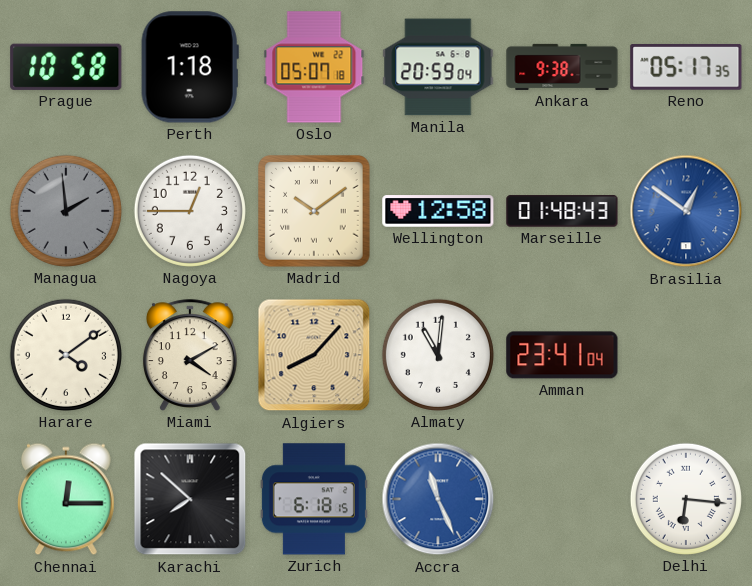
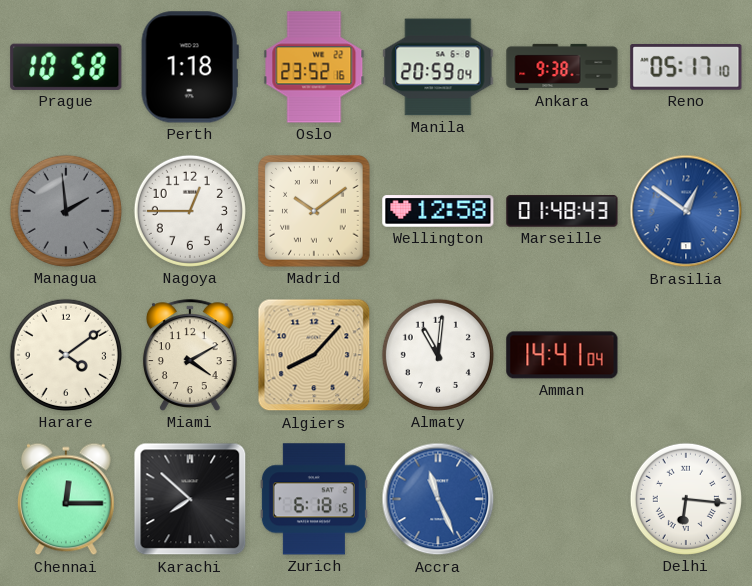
Oslo: 05:07 -> 23:52 (314, 67)
Reno: 05:17:35 -> 05:17:10 (686, 68)
Amman: 23:41 -> 14:41 (562, 355)
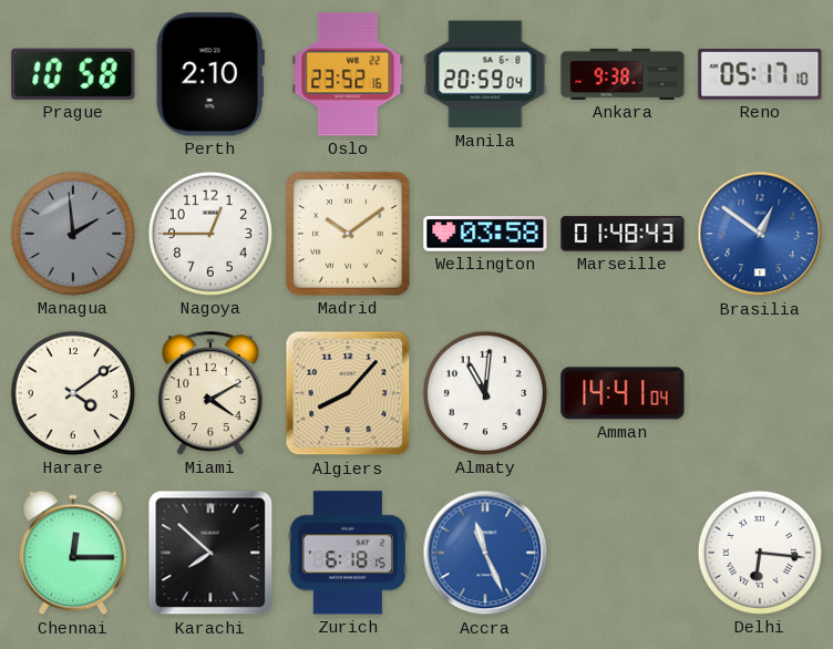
Perth: 1:18 -> 2:10 (210, 74)
Wellington: 12:58 -> 03:58 (485, 234)
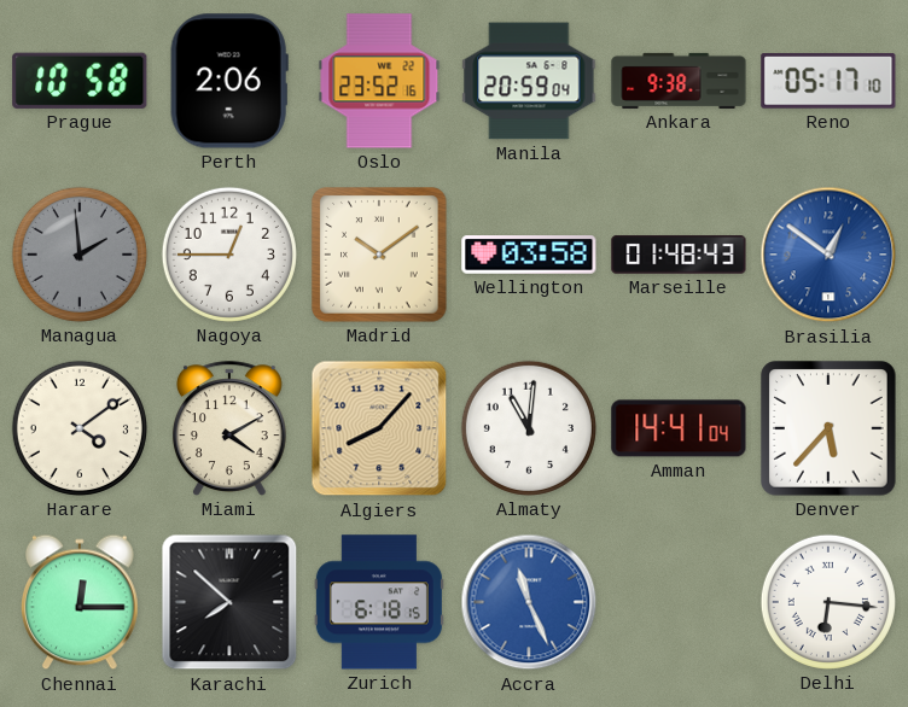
Perth: 2:10 -> 2:06 (229, 81)
Denver: none -> 5:37 (828, 428)
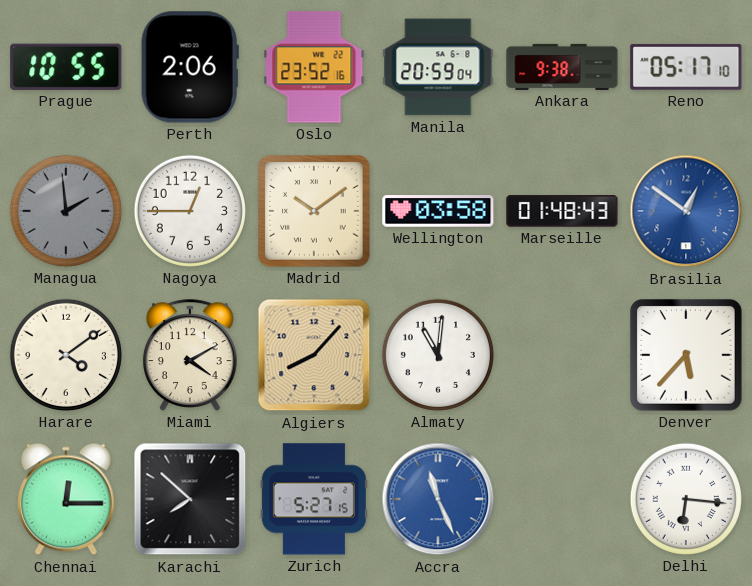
Prague: 10:58 -> 10:55 (66, 67)
Amman: 14:41 -> none (679, 428)
Zurich: 6:18 -> 5:27 (314, 499)
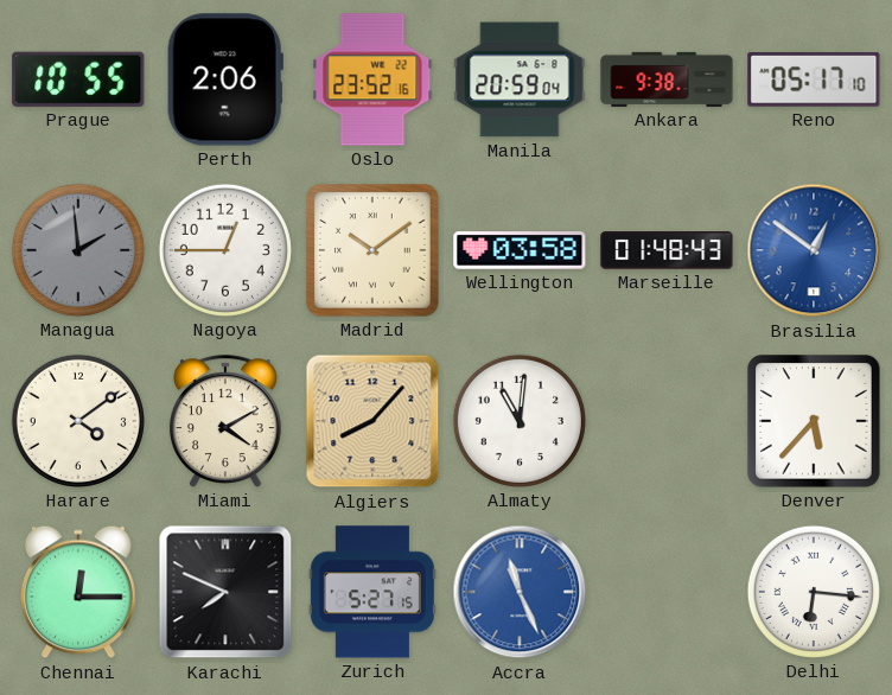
Karachi: 7:52 -> 7:49 (225, 592)
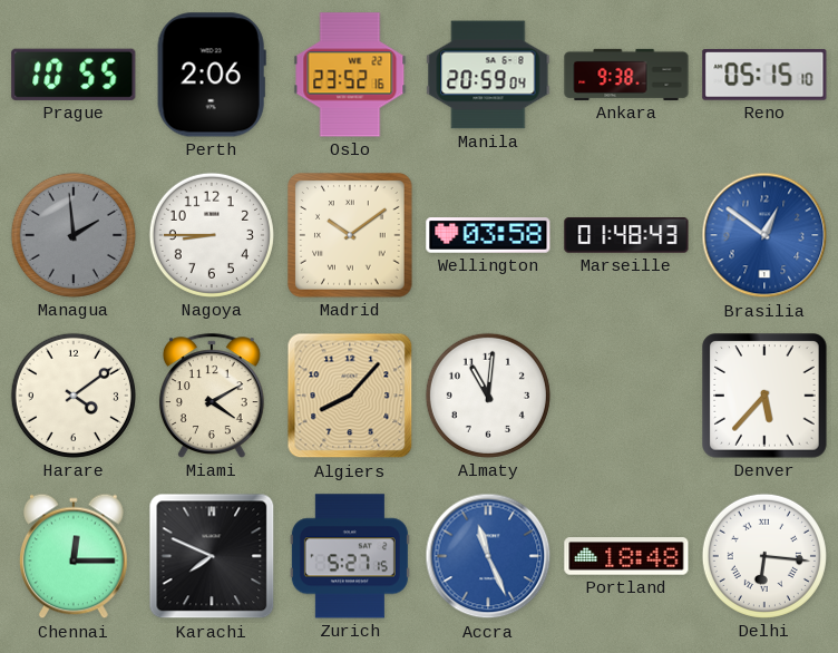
Reno: 05:17 -> 05:15 (764, 76)
Nagoya: 12:45 -> 8:45 (212, 235)
Portland: none -> 18:48 (626, 556)
